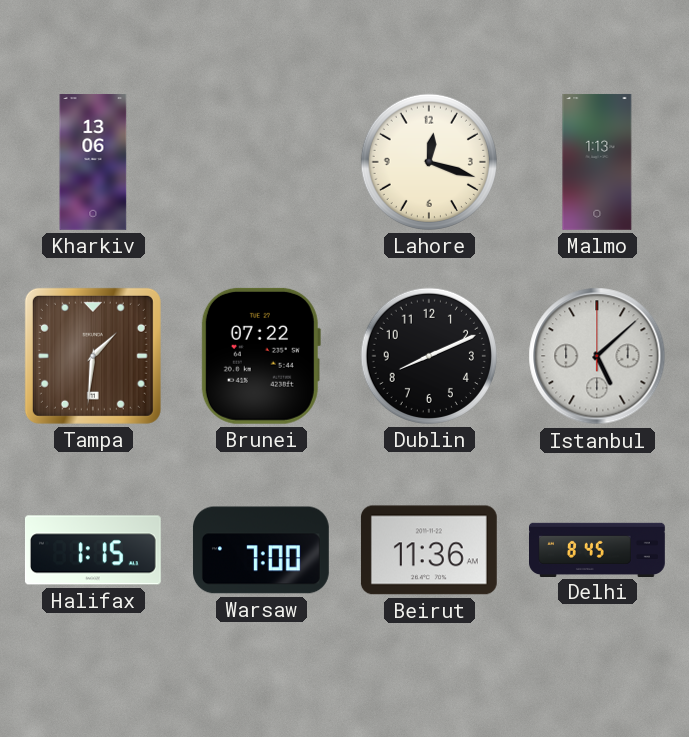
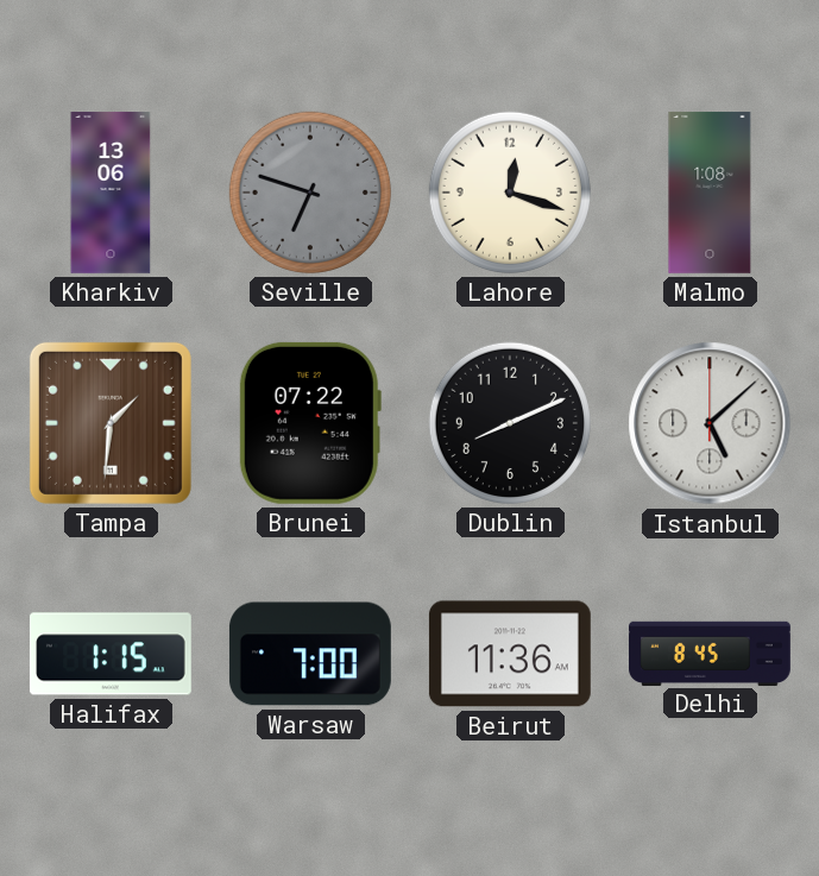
Seville: none -> 6:48 (310, 193)
Malmo: 1:13 -> 1:08 (710, 193)
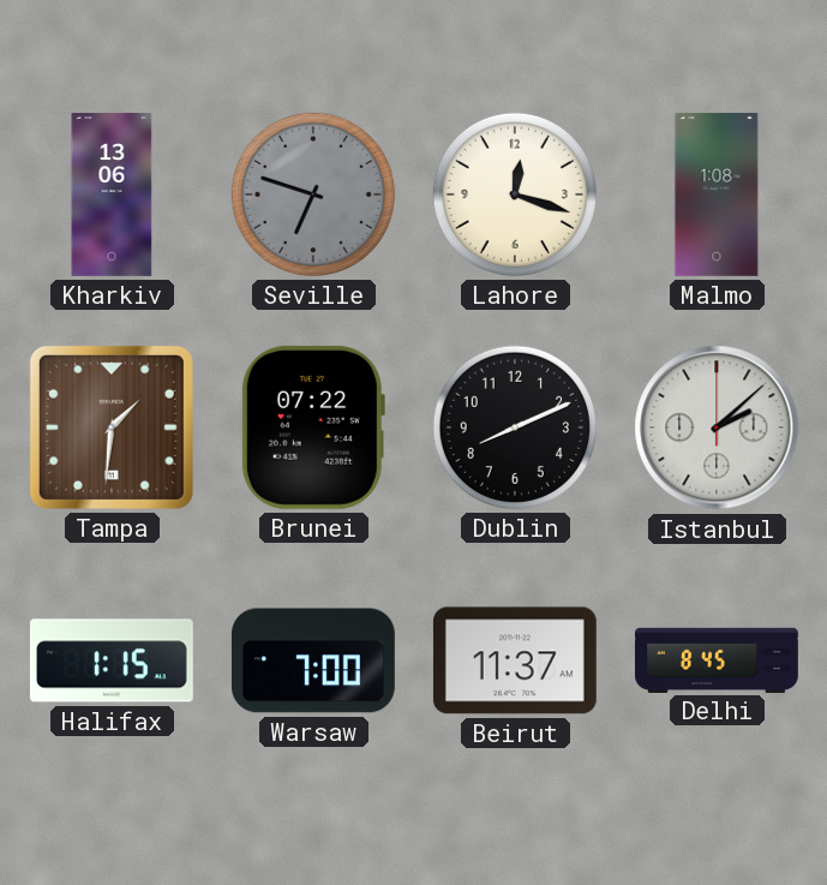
Istanbul: 5:08 -> 2:08 (717, 427)
Beirut: 11:36 -> 11:37 (515, 660)
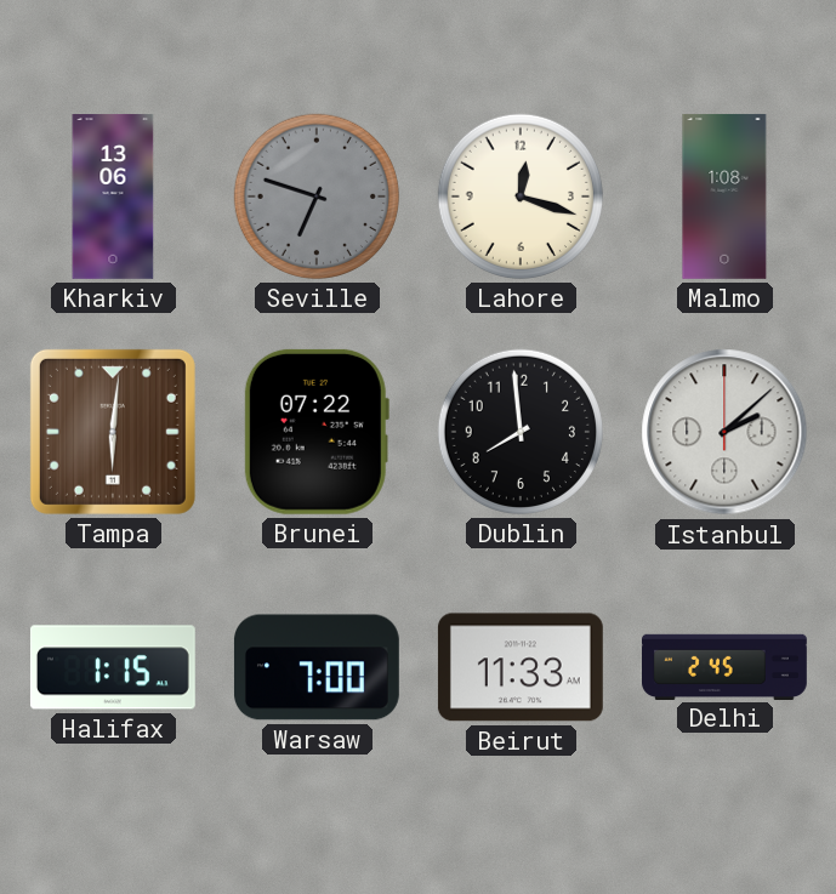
Tampa: 1:31 -> 6:01 (113, 432)
Dublin: 8:11 -> 7:59 (521, 432)
Beirut: 11:37 -> 11:33 (521, 667)
Delhi: 8:45 -> 2:45 (726, 666)
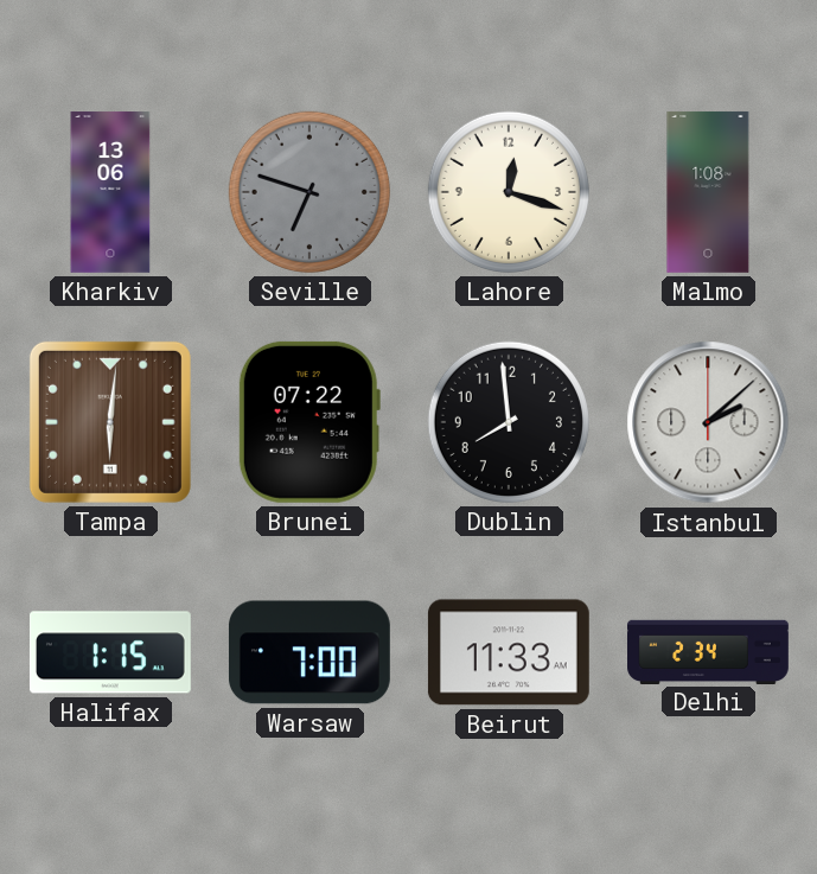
Delhi: 2:45 -> 2:34 (709, 651)
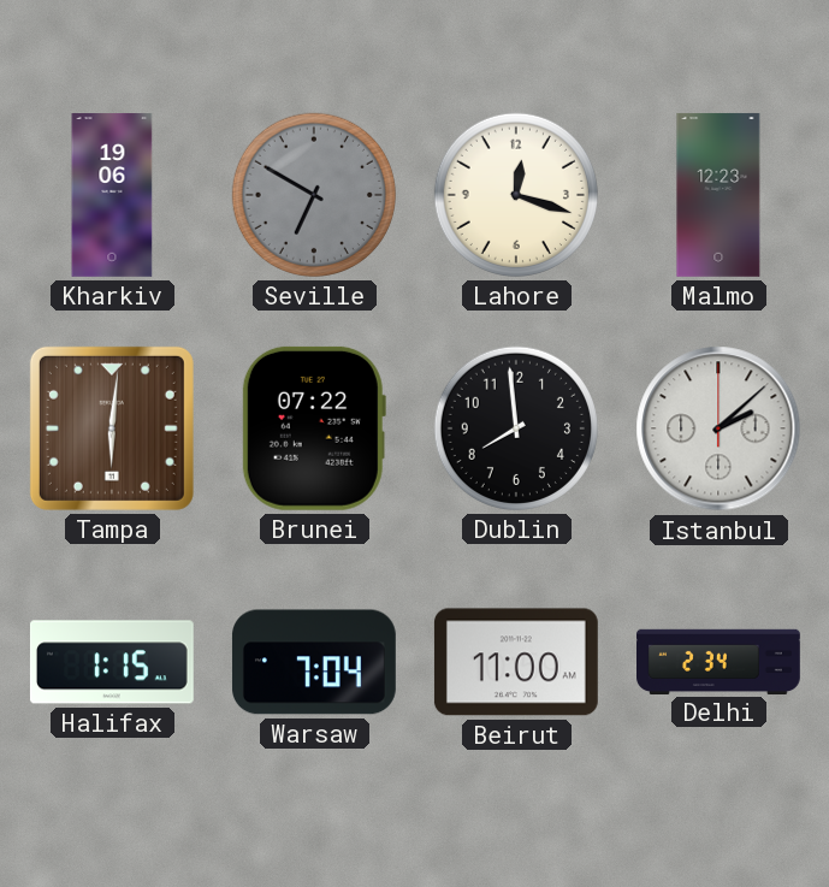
Kharkiv: 13:06 -> 19:06 (112, 196)
Seville: 6:48 -> 6:50 (314, 195)
Malmo: 1:08 -> 12:23 (718, 195)
Warsaw: 7:00 -> 7:04 (314, 662)
Beirut: 11:33 -> 11:00 (516, 662)
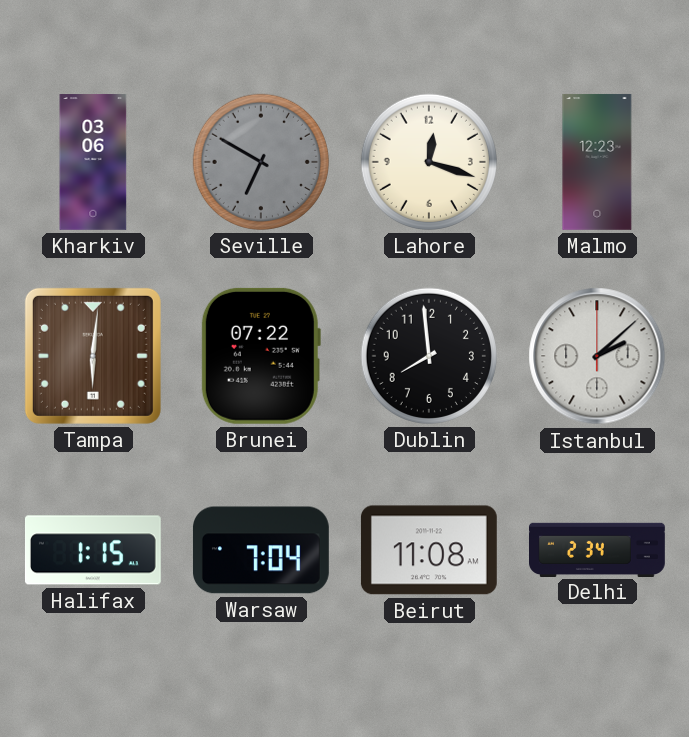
Kharkiv: 19:06 -> 03:06 (93, 163)
Beirut: 11:00 -> 11:08 (429, 550)
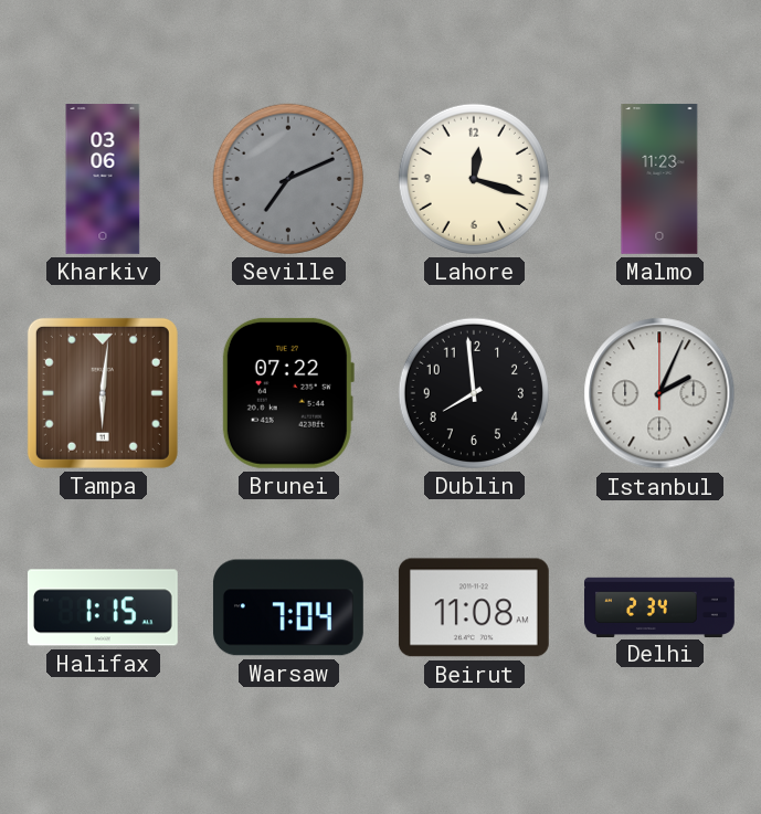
Seville: 6:50 -> 7:11 (288, 179)
Malmo: 12:23 -> 11:23 (659, 179)
Istanbul: 2:08 -> 2:04 (659, 393)
